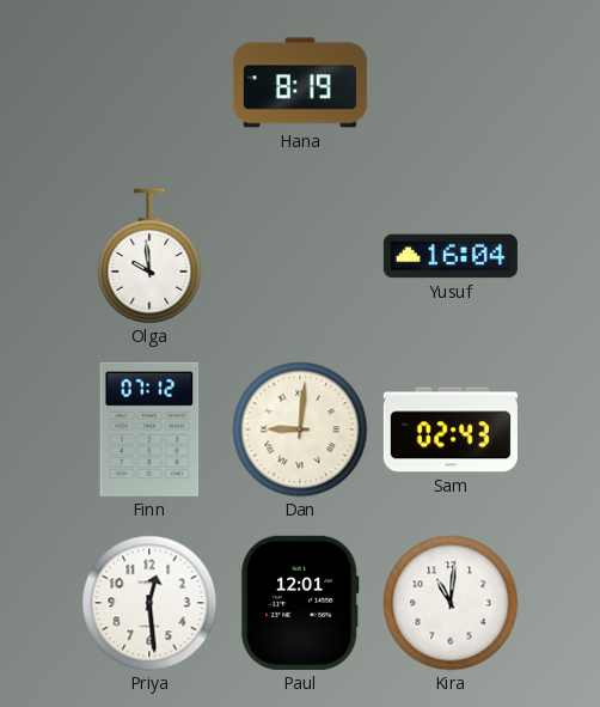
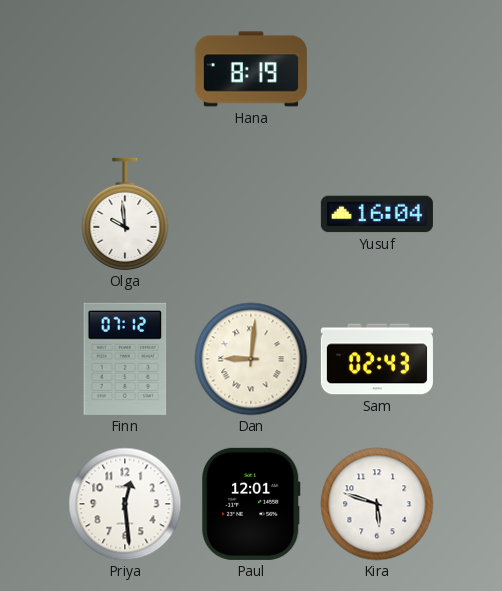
Kira: 11:01 -> 5:48 (377, 504)
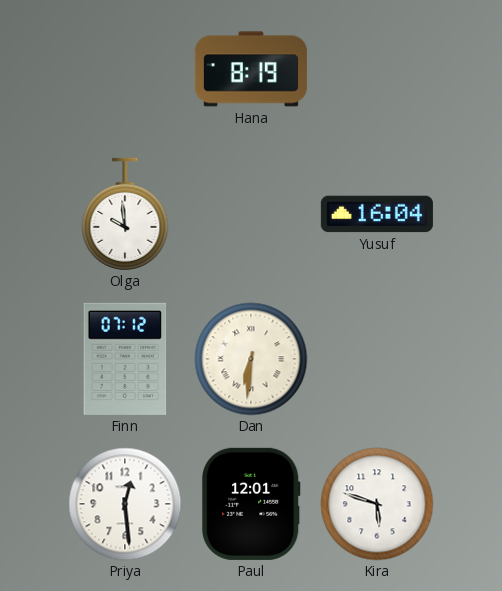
Dan: 9:01 -> 6:31 (251, 359)
Sam: 02:43 -> none (377, 359)
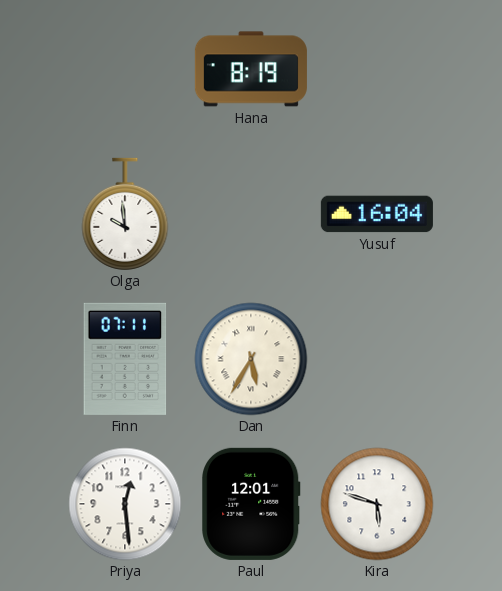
Finn: 07:12 -> 07:11 (125, 359)
Dan: 6:31 -> 5:35 (251, 359)
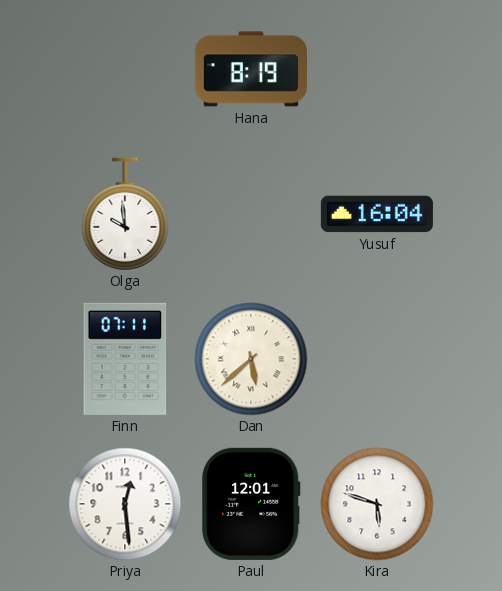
Dan: 5:35 -> 5:38 (251, 359)
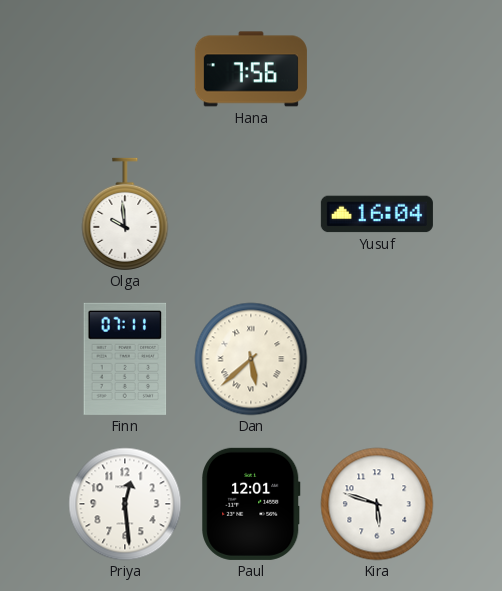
Hana: 8:19 -> 7:56 (251, 69)
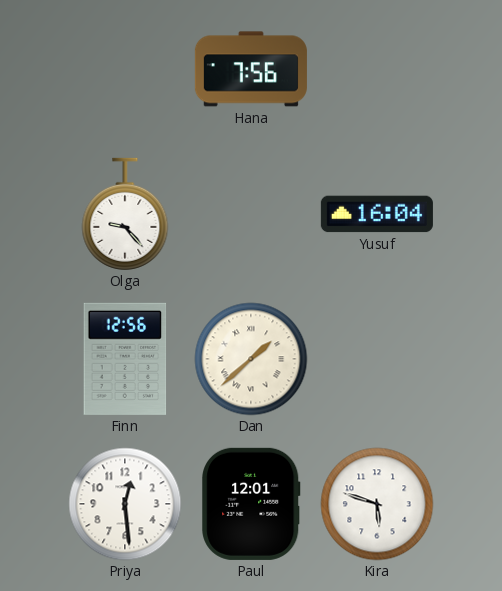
Olga: 9:59 -> 9:23 (125, 214)
Finn: 07:11 -> 12:56 (125, 359)
Dan: 5:38 -> 1:38 (251, 359)
